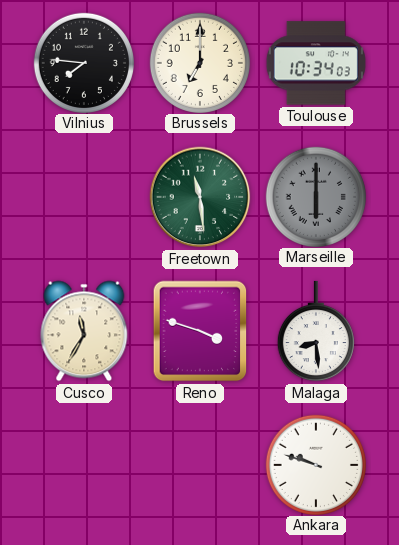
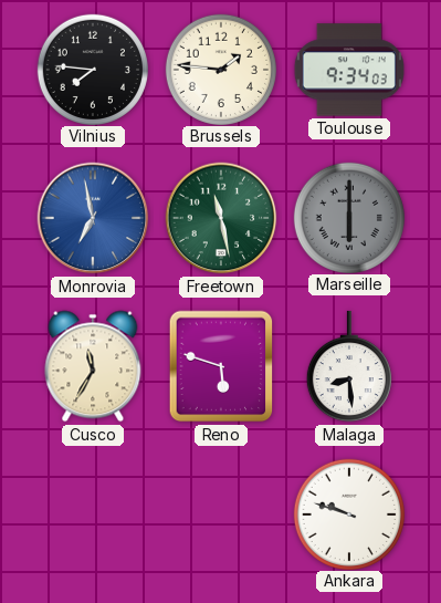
Brussels: 7:00 -> 1:46 (220, 69)
Toulouse: 10:34 -> 9:34 (349, 70)
Monrovia: none -> 6:58 (93, 218)
Freetown: 11:29 -> 11:28 (221, 218)
Reno: 3:48 -> 5:48 (221, 366)
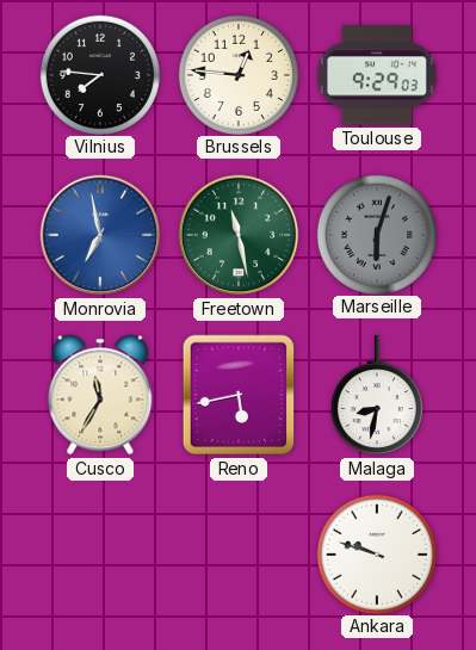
Brussels: 1:46 -> 12:46 (237, 74)
Toulouse: 9:34 -> 9:29 (377, 75)
Marseille: 6:00 -> 6:03 (376, 234)
Reno: 5:48 -> 5:43 (239, 395)
Malaga: 8:29 -> 8:32 (377, 395)
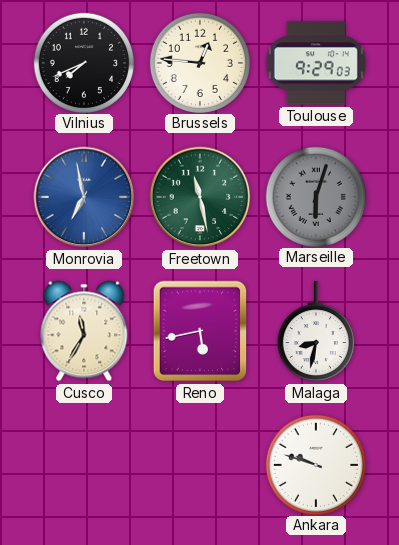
Vilnius: 7:46 -> 7:41 (83, 62)
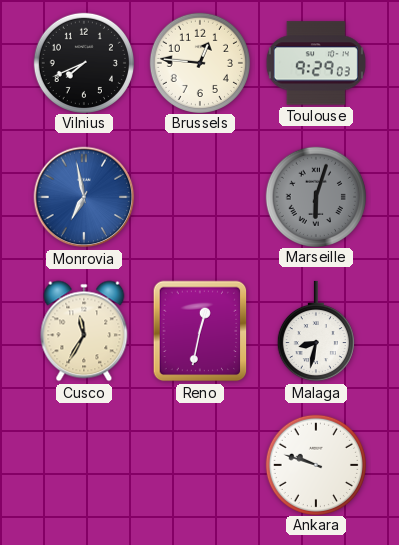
Freetown: 11:28 -> none (200, 197)
Reno: 5:43 -> 12:32 (200, 331)
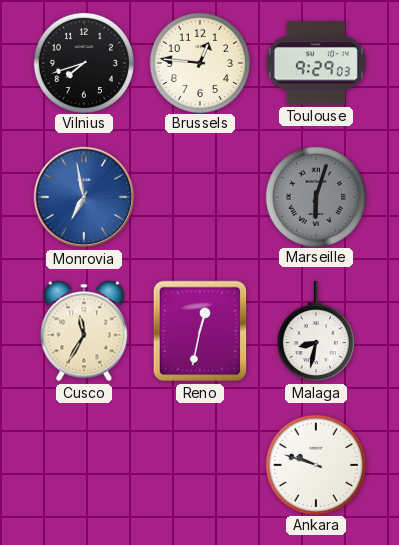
Vilnius: 7:41 -> 7:42 (83, 62)
